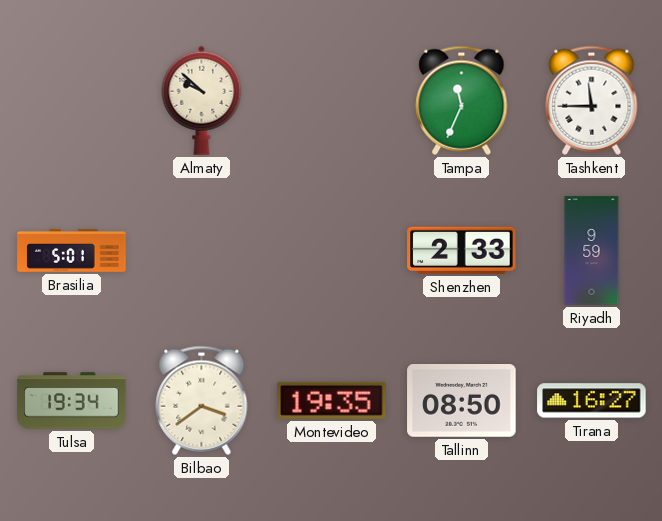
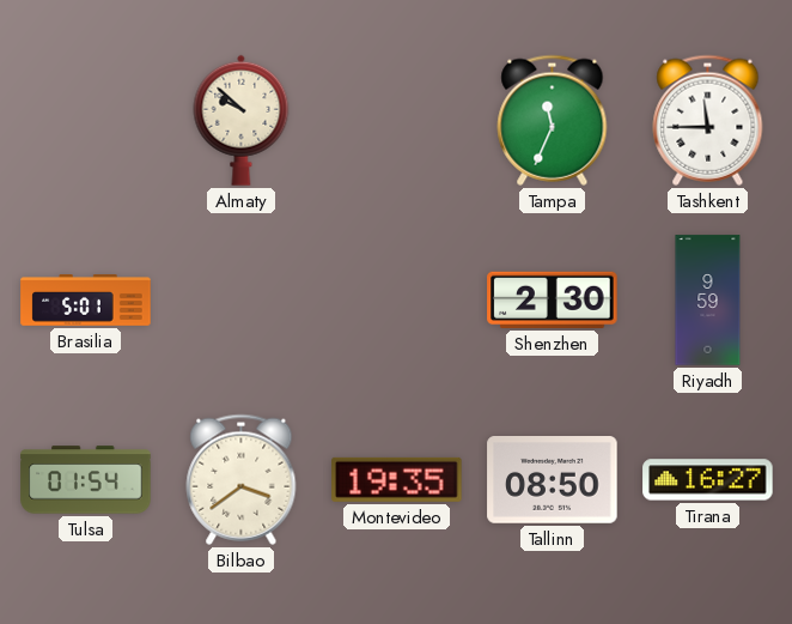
Shenzhen: 2:33 -> 2:30 (553, 299)
Tulsa: 19:34 -> 01:54 (86, 480)
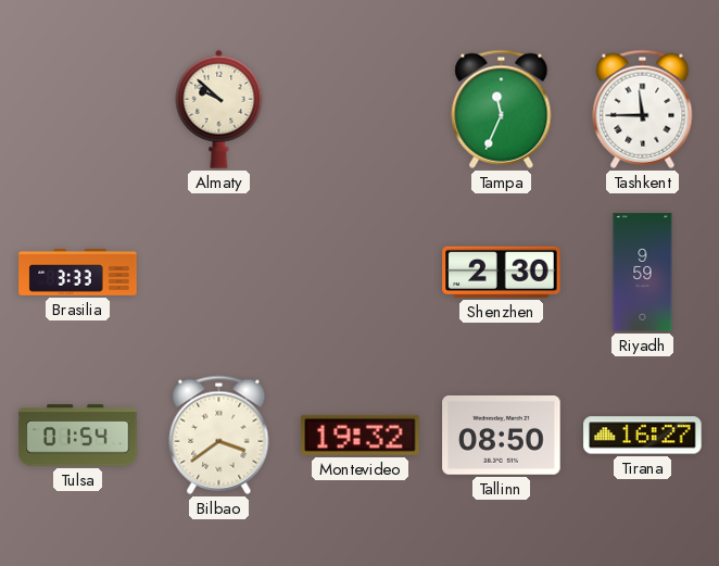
Brasilia: 5:01 -> 3:33 (78, 273)
Montevideo: 19:35 -> 19:32 (361, 435)
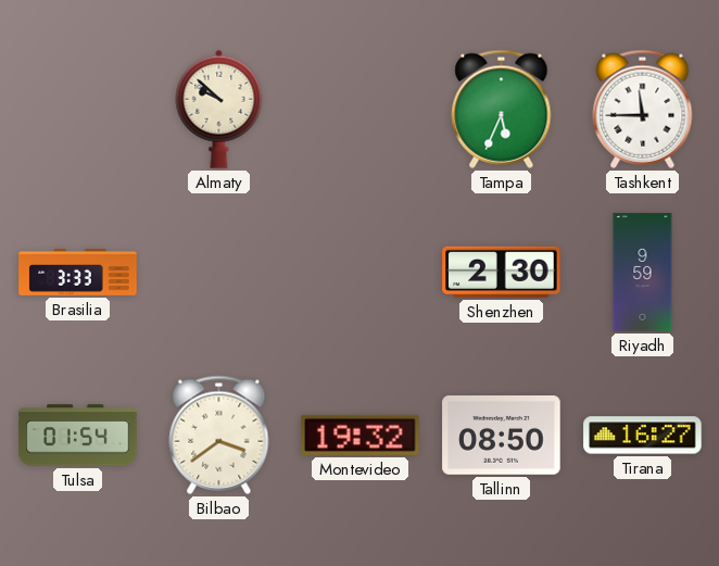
Tampa: 11:34 -> 5:34 (502, 109)
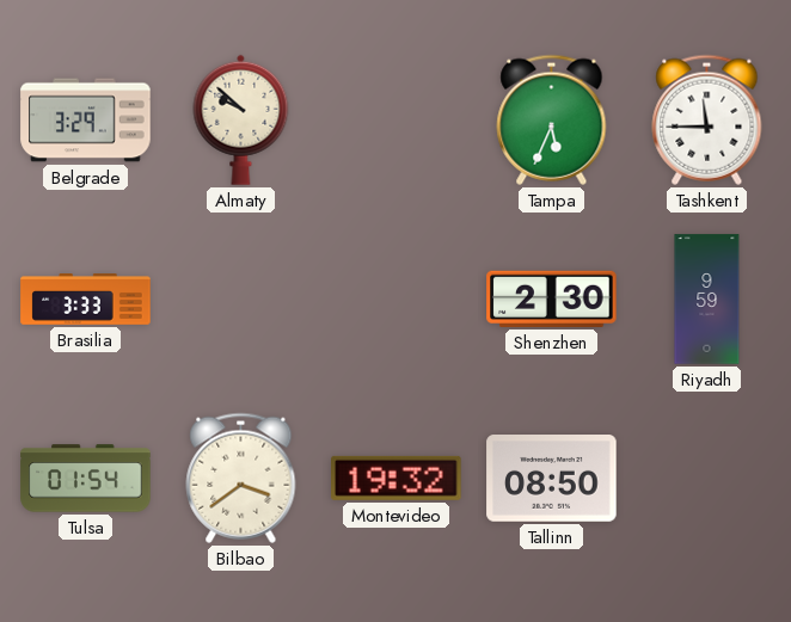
Belgrade: none -> 3:29 (86, 121)
Tirana: 16:27 -> none (643, 436)
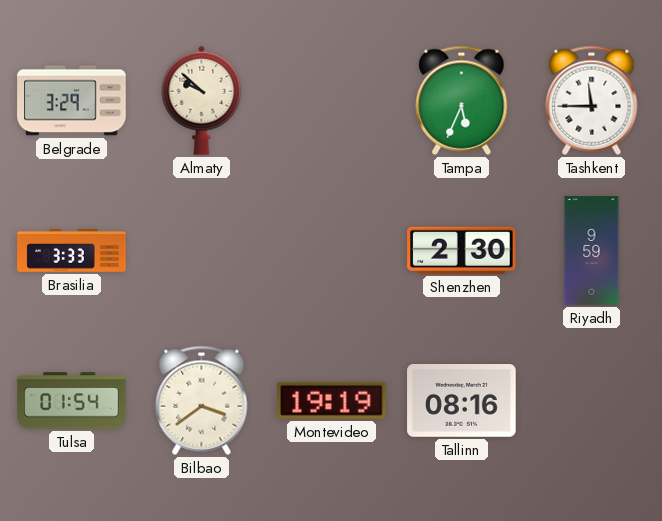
Montevideo: 19:32 -> 19:19 (332, 400)
Tallinn: 08:50 -> 08:16 (462, 401)
